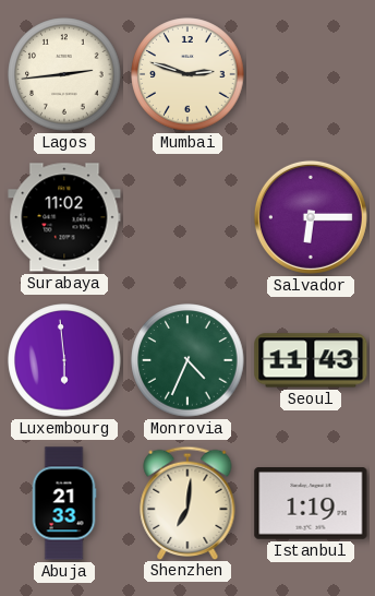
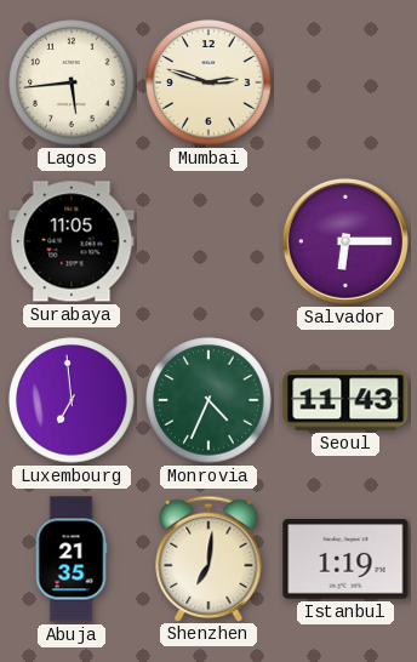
Lagos: 2:44 -> 5:44 (72, 82)
Surabaya: 11:02 -> 11:05 (72, 241)
Luxembourg: 5:59 -> 6:59 (72, 400)
Abuja: 21:33 -> 21:35 (72, 559)
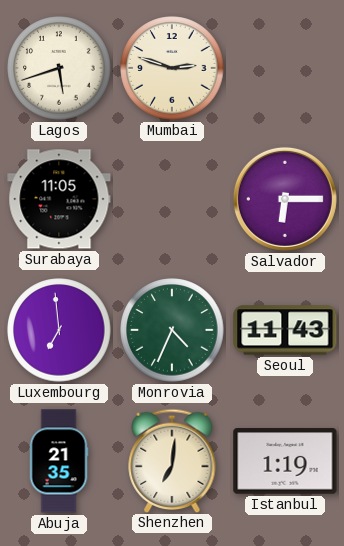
Lagos: 5:44 -> 5:42 (59, 68)
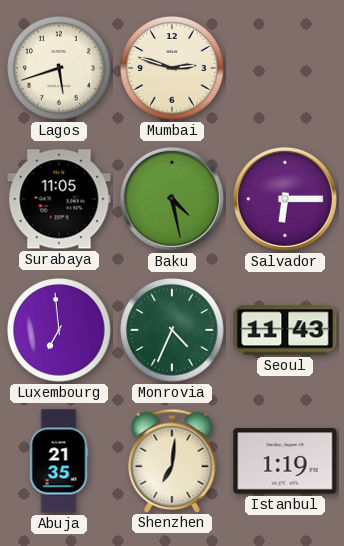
Baku: none -> 4:28 (172, 199)
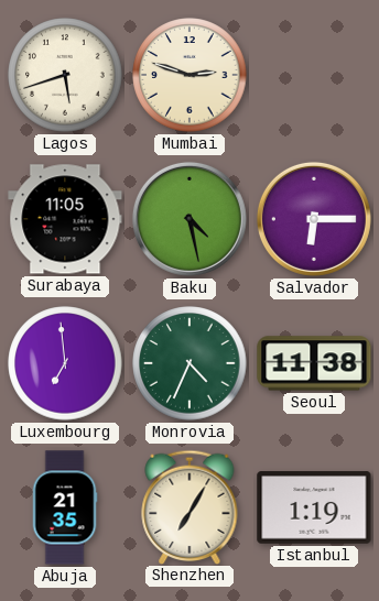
Seoul: 11:43 -> 11:38 (314, 363)
Shenzhen: 7:01 -> 7:05 (189, 506)
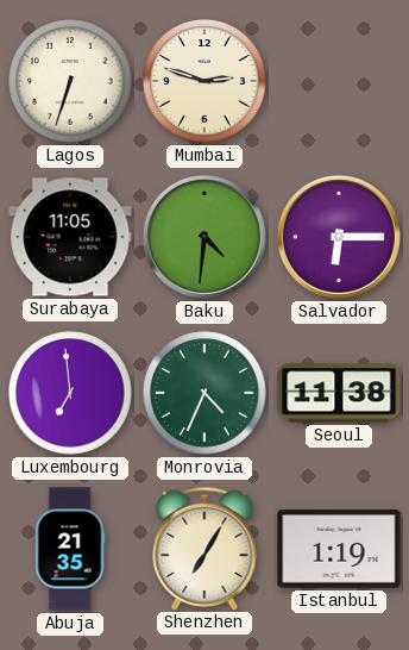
Lagos: 5:42 -> 6:33 (70, 81)
Baku: 4:28 -> 4:31 (204, 237)
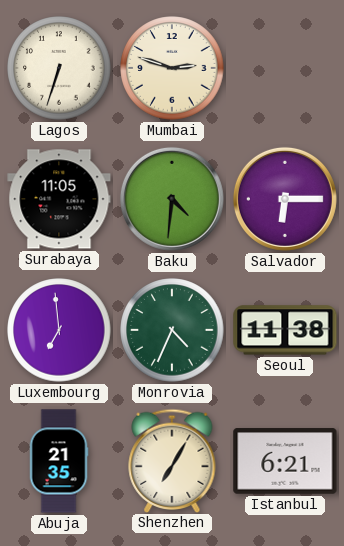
Istanbul: 1:19 -> 6:21 (285, 461)
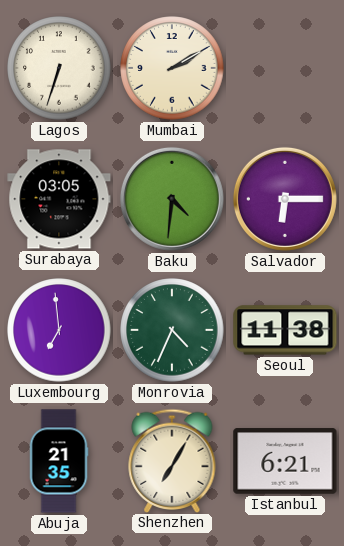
Mumbai: 2:48 -> 2:10 (172, 68)
Surabaya: 11:05 -> 03:05 (59, 199)
